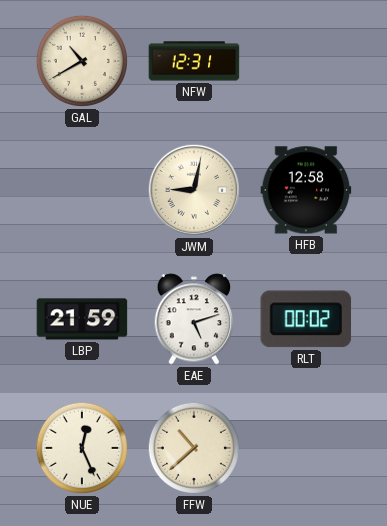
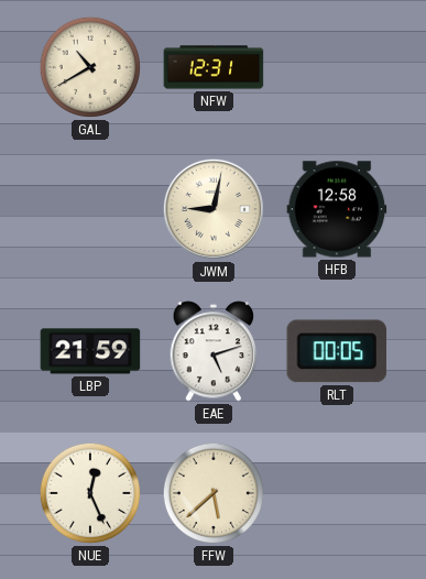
RLT: 00:02 -> 00:05 (337, 351)
FFW: 10:38 -> 5:38 (214, 493)
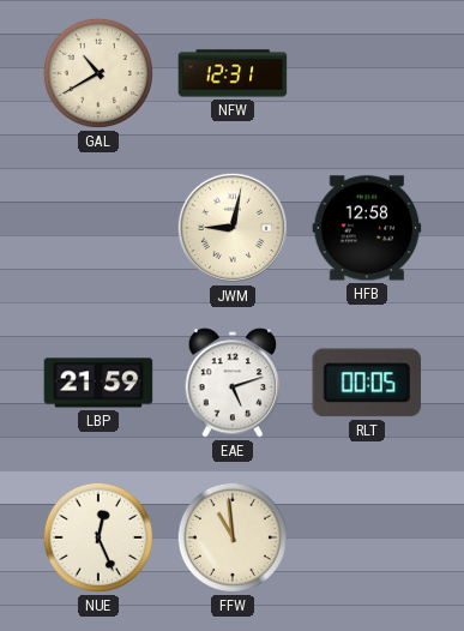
FFW: 5:38 -> 10:59 (233, 537)
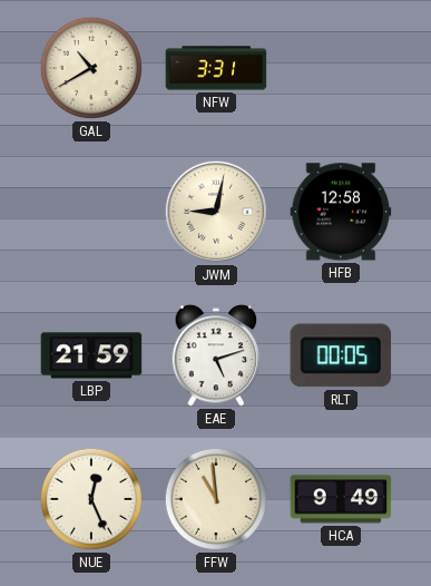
NFW: 12:31 -> 3:31 (216, 68)
HCA: none -> 9:49 (341, 499)
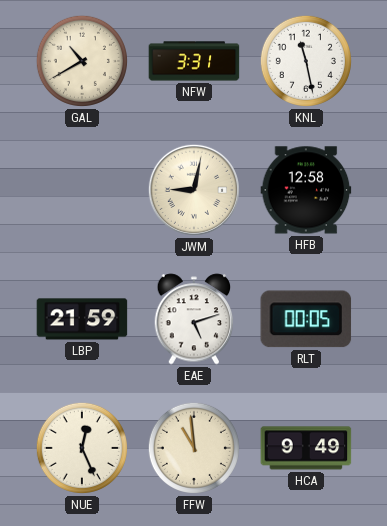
KNL: none -> 11:28 (306, 61)
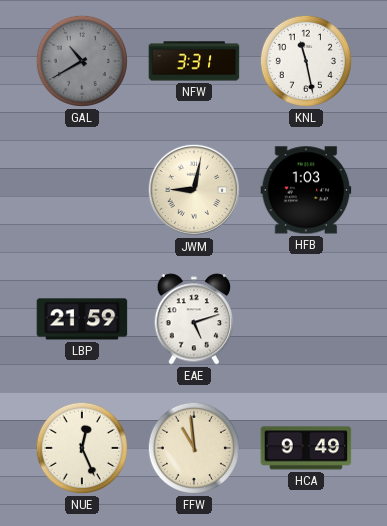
GAL dial: cream -> grey (82, 61)
HFB: 12:58 -> 1:03 (306, 190)
RLT: 00:05 -> none (306, 319)
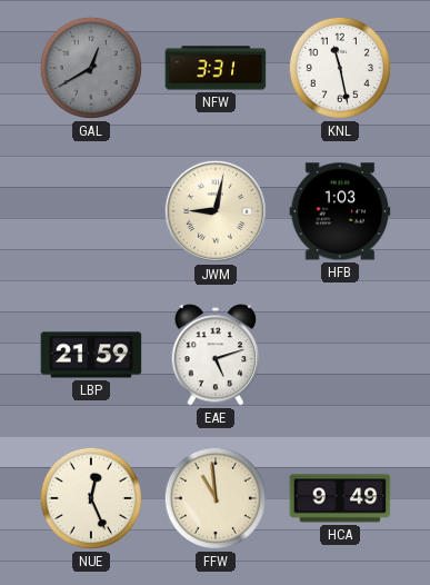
GAL: 10:40 -> 12:40 (91, 68)
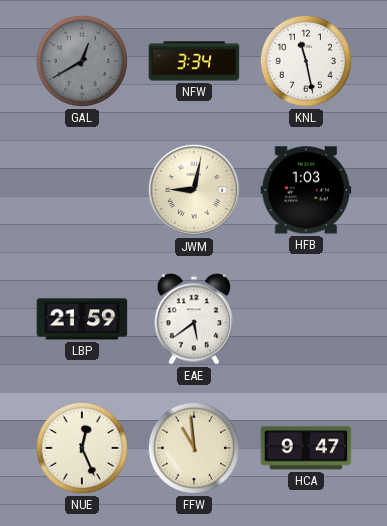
NFW: 3:31 -> 3:34 (194, 61)
EAE: 5:12 -> 5:39 (194, 319)
HCA: 9:49 -> 9:47 (306, 448)
